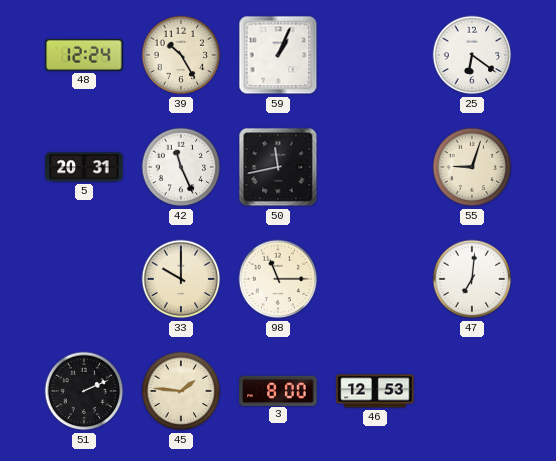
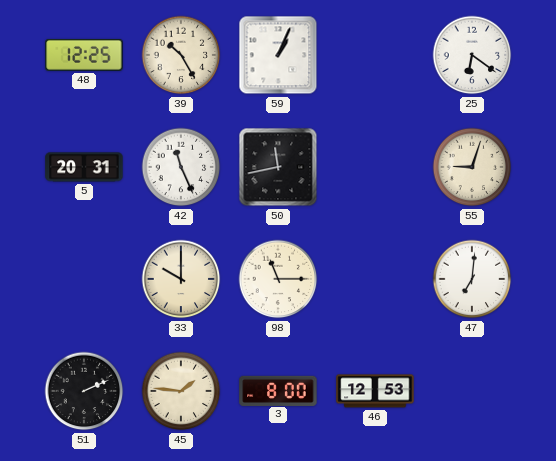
48: 12:24 -> 12:25 (84, 55)
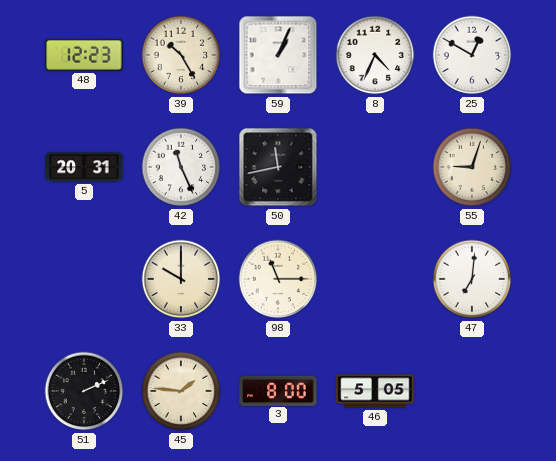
48: 12:25 -> 12:23 (84, 55)
8: none -> 4:34 (375, 55)
25: 6:21 -> 12:50 (472, 55)
46: 12:53 -> 5:05 (375, 391)
